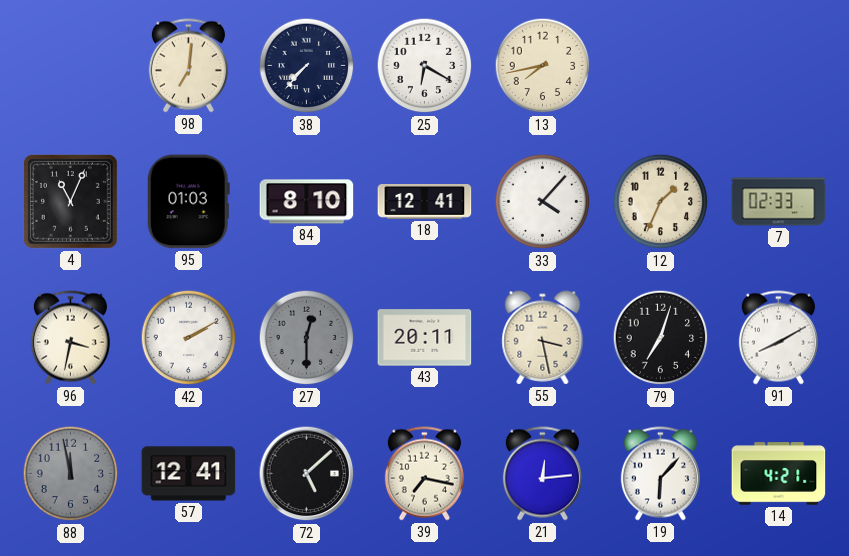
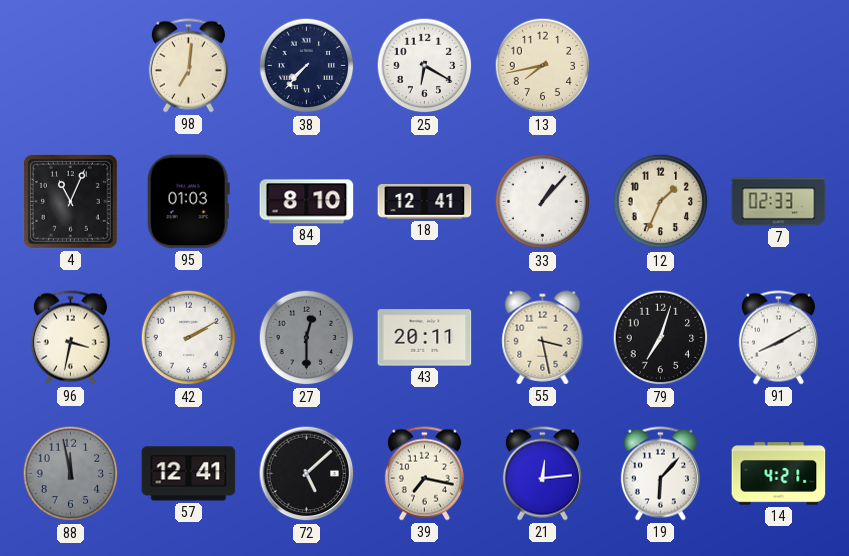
33: 4:07 -> 1:07 (543, 202)
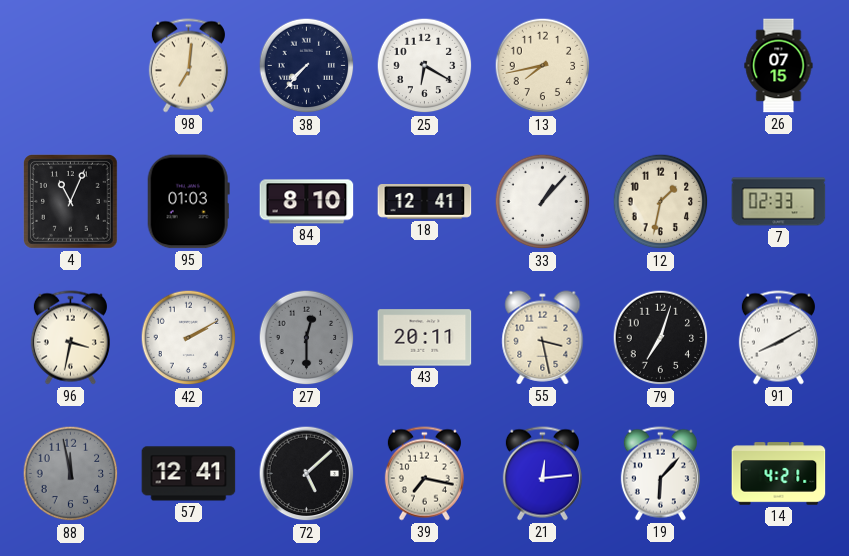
26: none -> 07:15 (779, 66)
12: 1:34 -> 1:32 (661, 202)
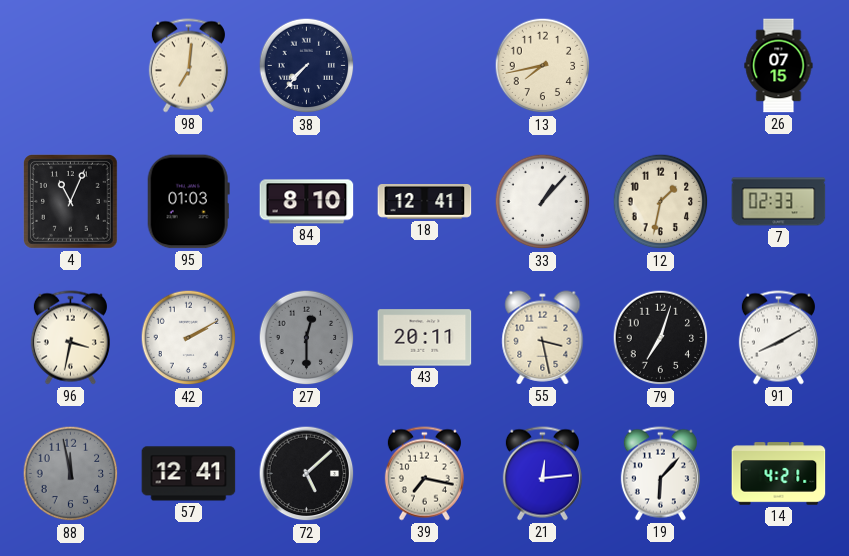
25: 6:20 -> none (425, 66)
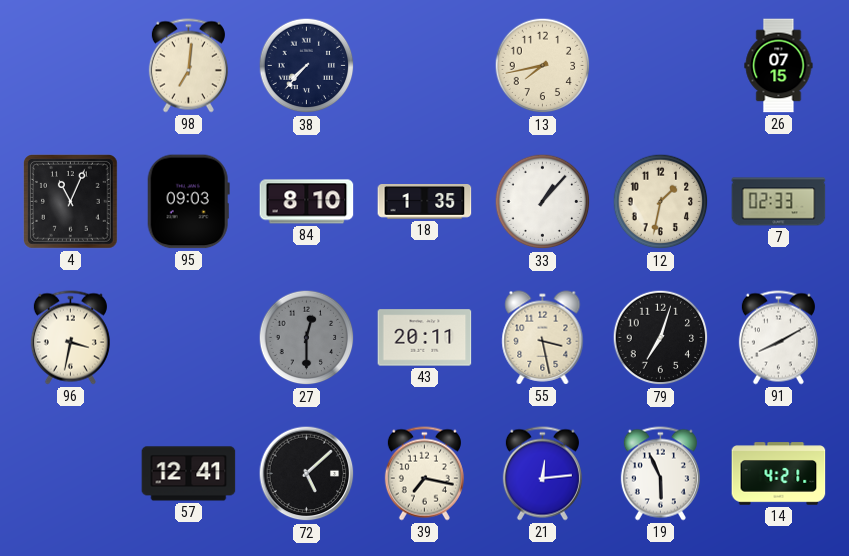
95: 01:03 -> 09:03 (188, 202)
18: 12:41 -> 1:35 (425, 202)
42: 2:10 -> none (189, 338)
88: 11:58 -> none (71, 474)
19: 6:07 -> 5:56 (660, 474)
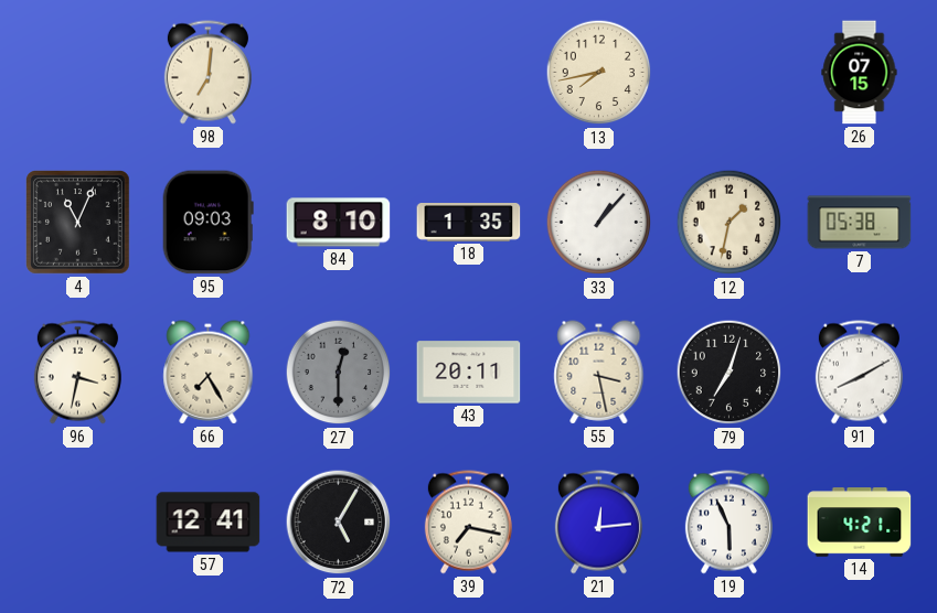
38: 7:37 -> none (307, 66)
7: 02:33 -> 05:38 (860, 223)
66: none -> 7:25 (209, 373)
72: 5:08 -> 5:05 (339, 523)
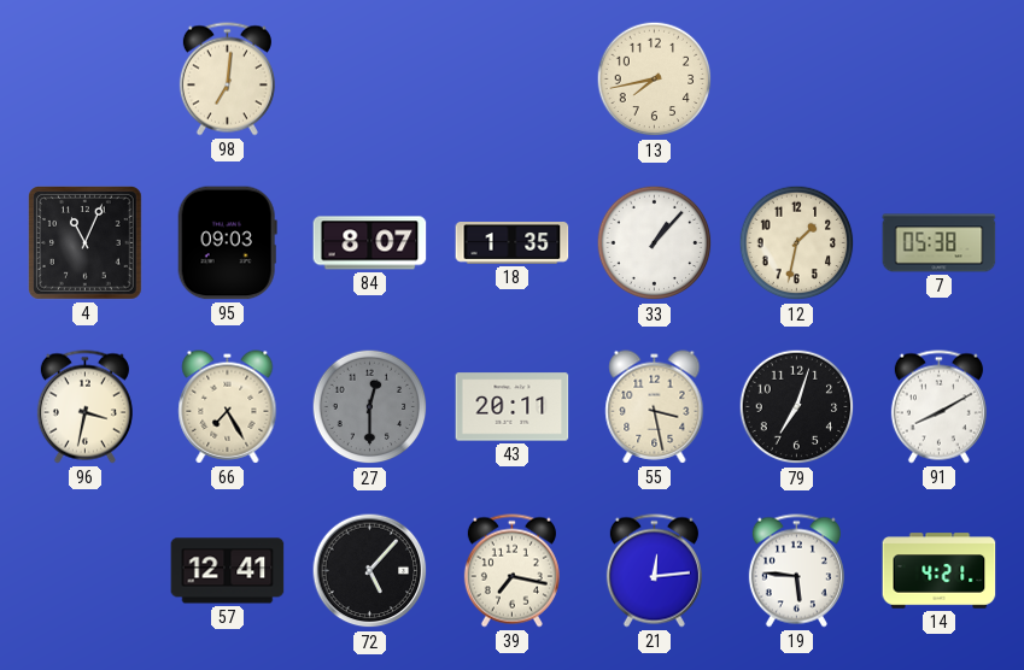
26: 07:15 -> none (860, 73)
84: 8:10 -> 8:07 (370, 243)
72: 5:05 -> 5:07 (370, 571)
19: 5:56 -> 5:46 (796, 571)
